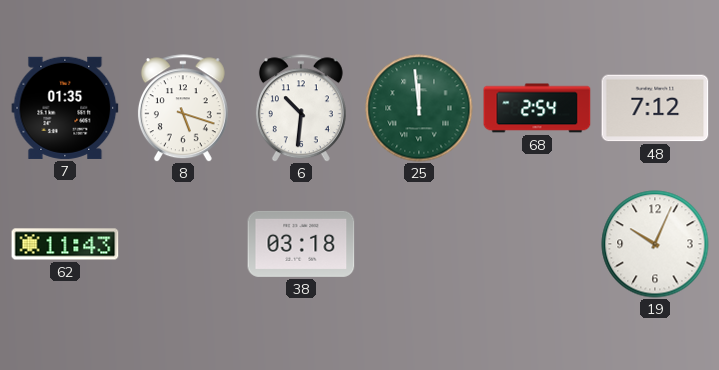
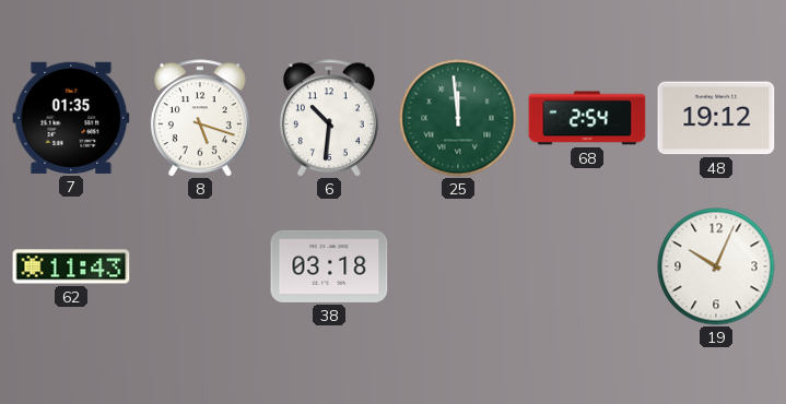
48: 7:12 -> 19:12 (716, 118)
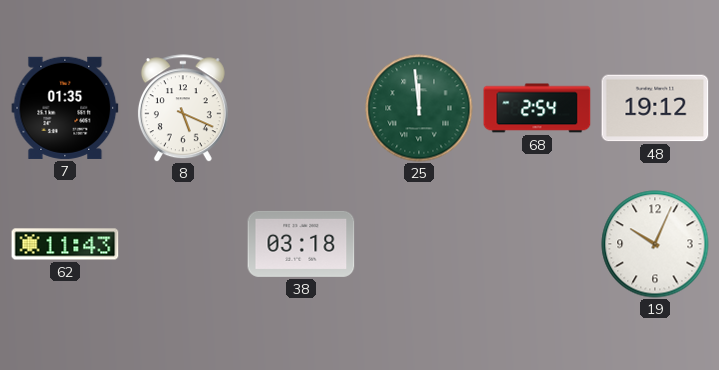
8: 5:18 -> 5:19 (183, 108)
6: 10:31 -> none (329, 118)
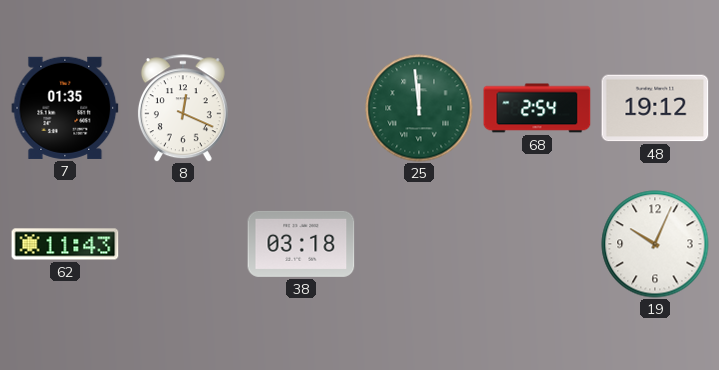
8: 5:19 -> 12:19 (183, 108)
